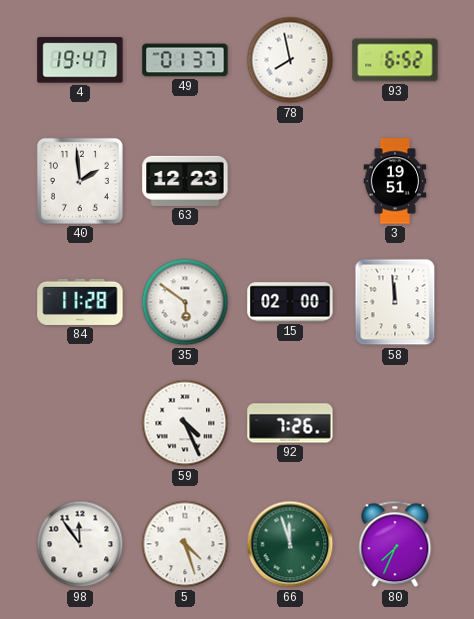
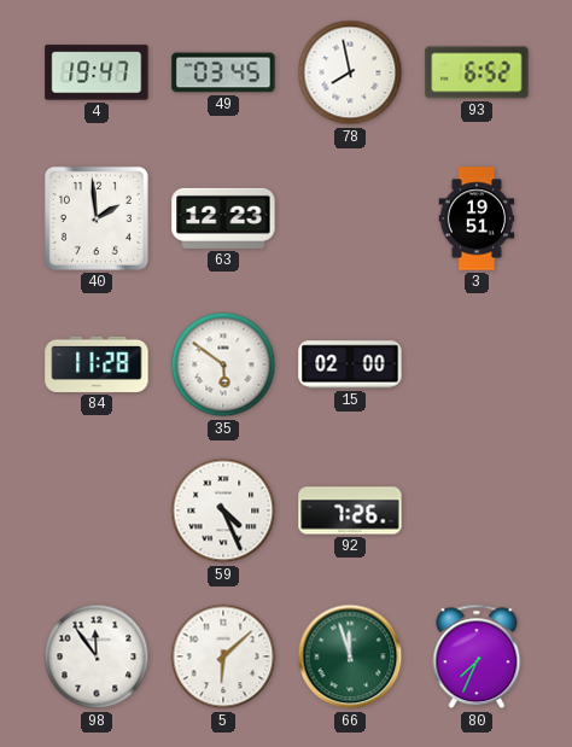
49: 01:37 -> 03:45 (223, 72)
58: 11:59 -> none (395, 302)
5: 4:27 -> 6:08 (223, 656)
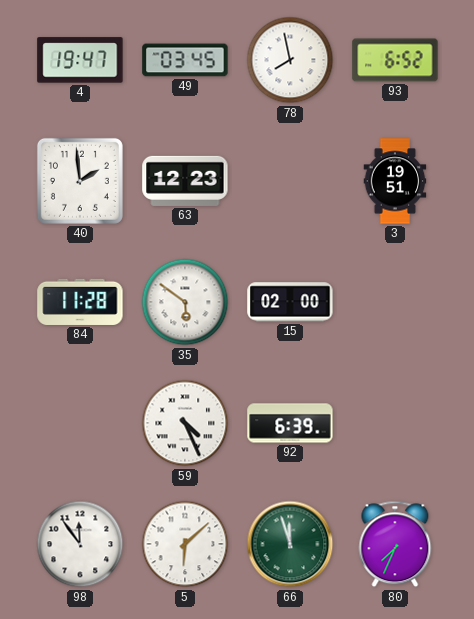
92: 7:26 -> 6:39 (290, 423)
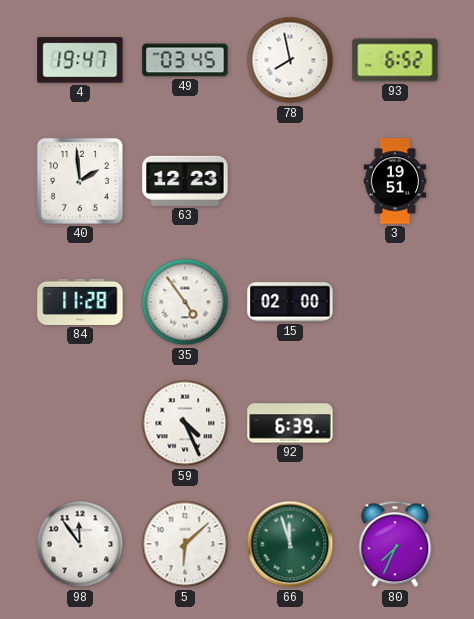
35: 5:51 -> 4:54 (185, 302)
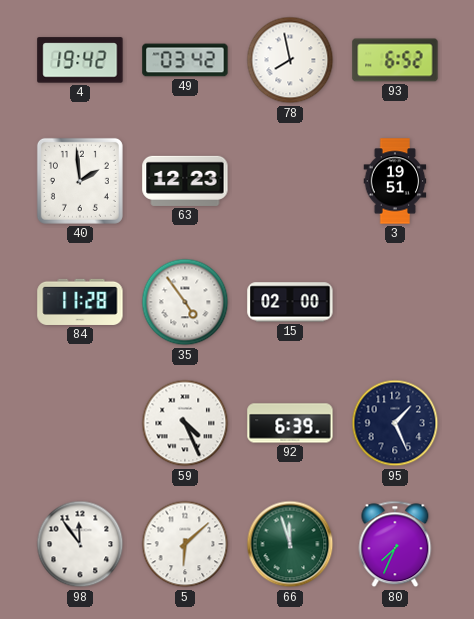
4: 19:47 -> 19:42 (80, 60)
49: 03:45 -> 03:42 (185, 60)
95: none -> 1:26 (395, 423)
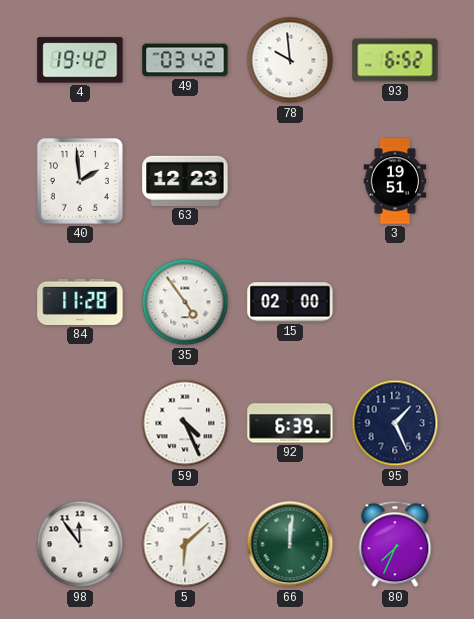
78: 7:58 -> 9:59 (290, 60)
66: 11:57 -> 12:01 (290, 544)
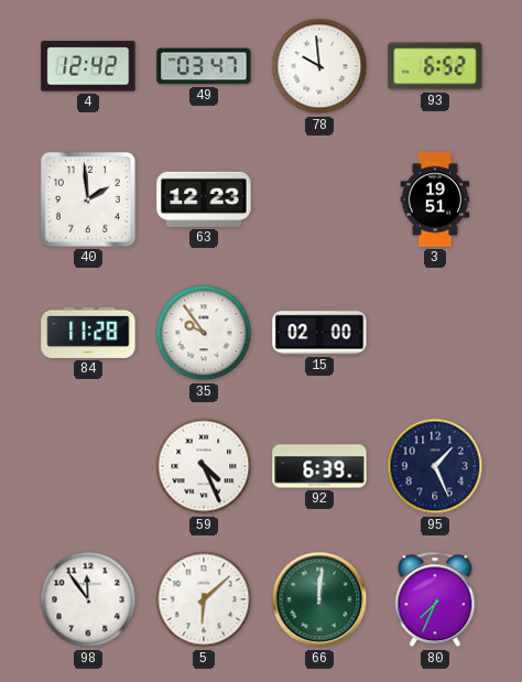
4: 19:42 -> 12:42 (88, 66)
49: 03:42 -> 03:47 (204, 66)
35: 4:54 -> 9:54 (204, 333)
